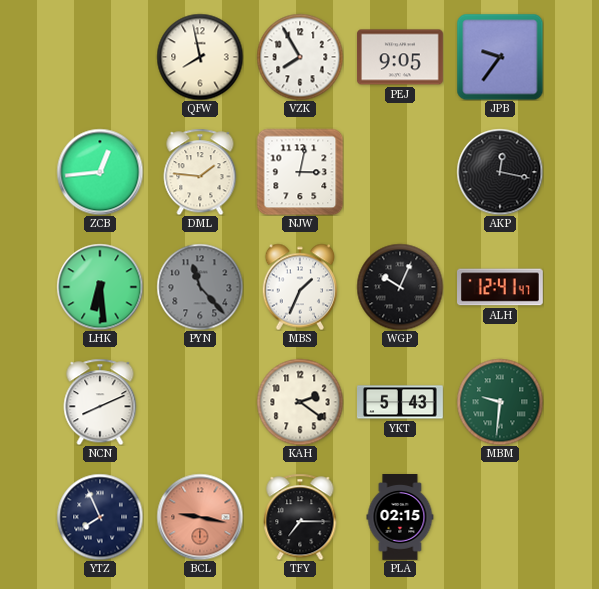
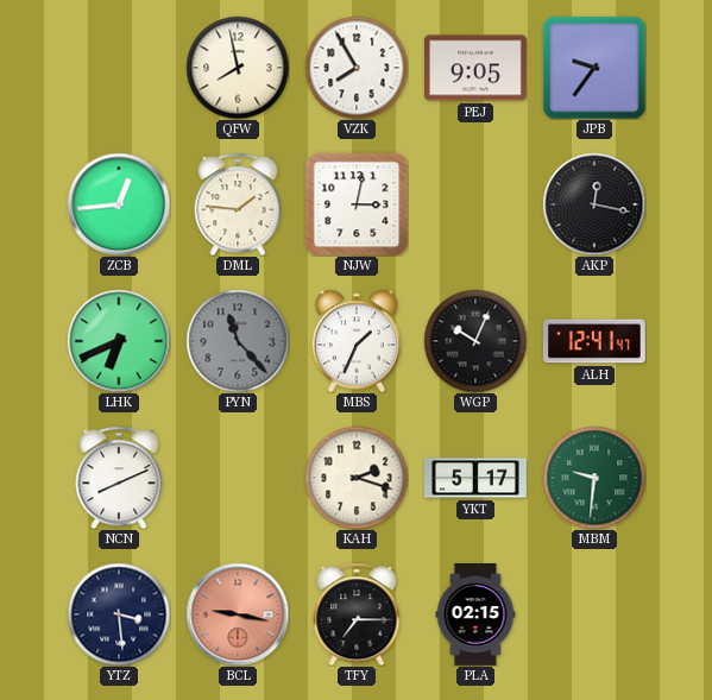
LHK: 6:29 -> 6:41 (119, 341)
KAH: 2:21 -> 2:18 (357, 478)
YKT: 5:43 -> 5:17 (477, 478)
YTZ: 7:56 -> 3:29 (119, 614)
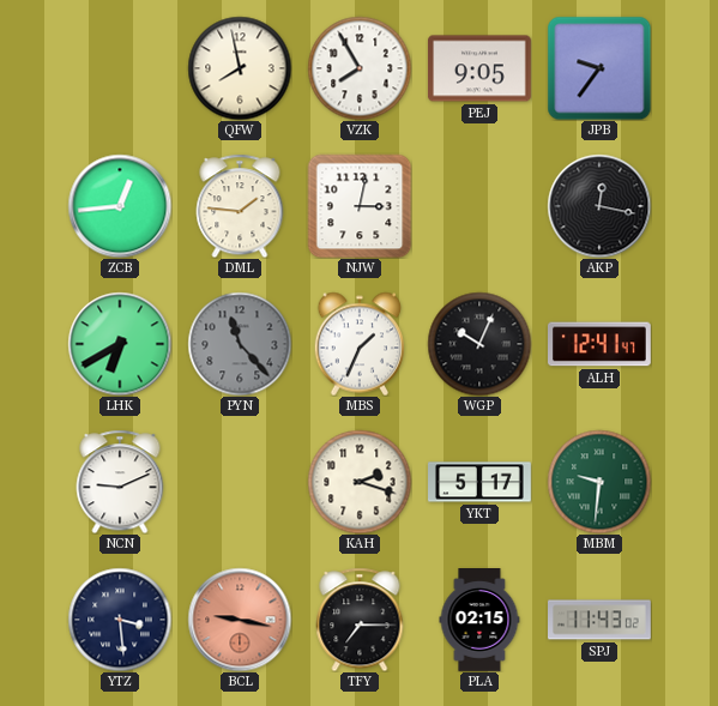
LHK: 6:41 -> 6:40 (120, 344)
NCN: 8:11 -> 9:11 (120, 482)
SPJ: none -> 11:43 (601, 620)
